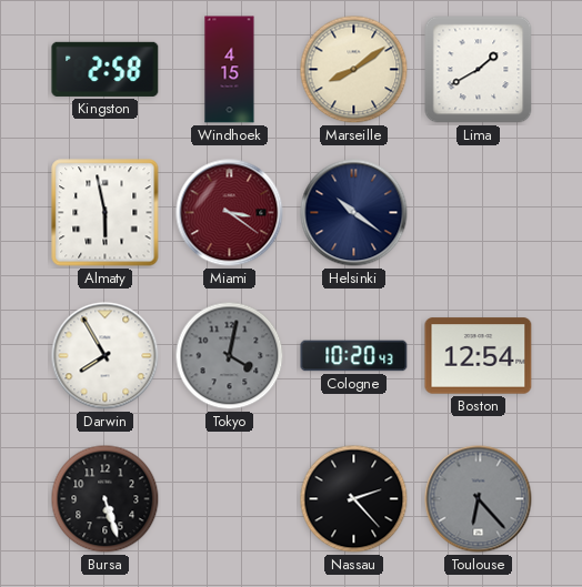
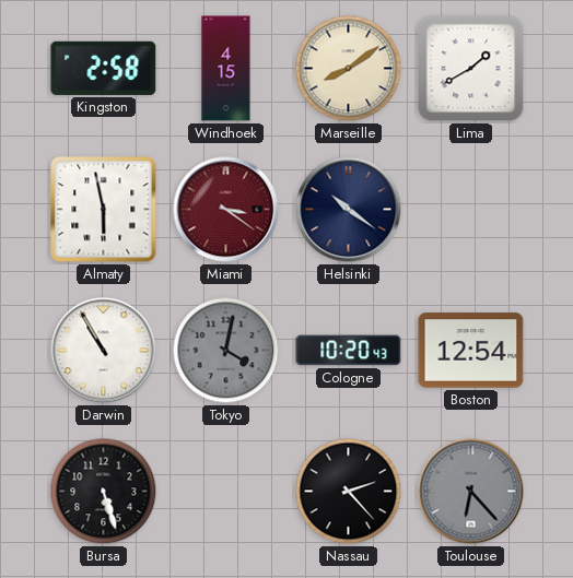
Darwin: 7:55 -> 10:55 (104, 351)
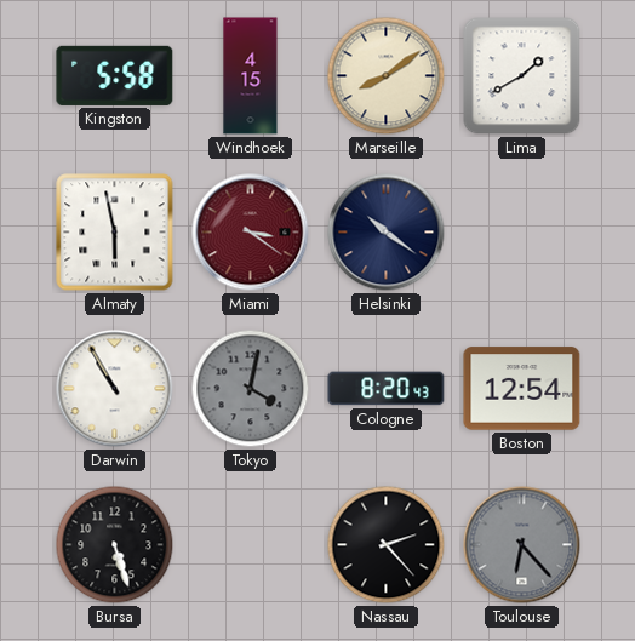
Kingston: 2:58 -> 5:58 (115, 75)
Cologne: 10:20 -> 8:20 (387, 389)
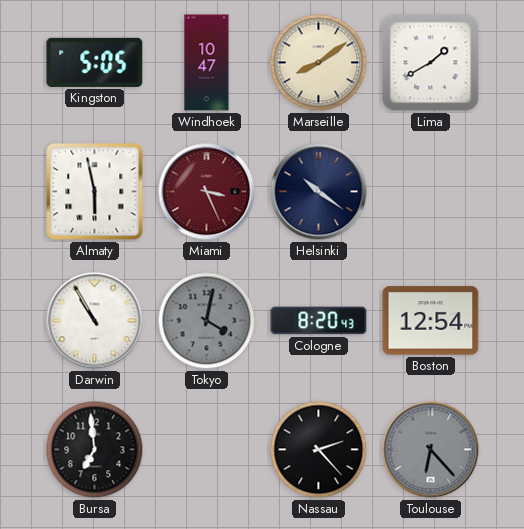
Kingston: 5:58 -> 5:05 (95, 62)
Windhoek: 4:15 -> 10:47 (207, 63)
Miami: 3:21 -> 3:26 (207, 192)
Bursa: 5:27 -> 6:59 (95, 450)
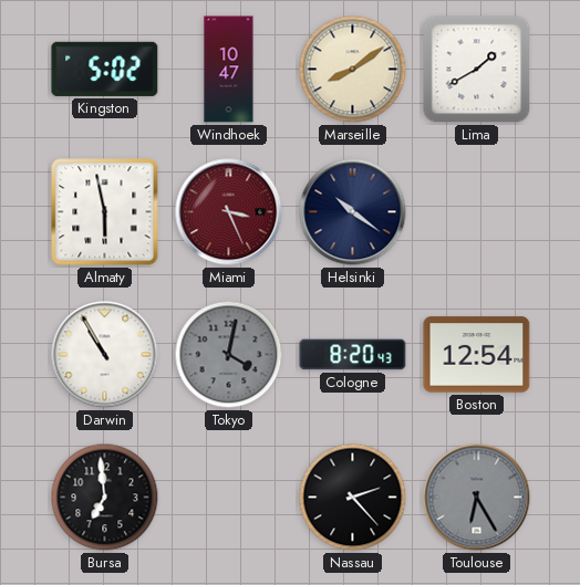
Kingston: 5:05 -> 5:02 (105, 69)
Toulouse: 6:23 -> 6:25 (477, 498)
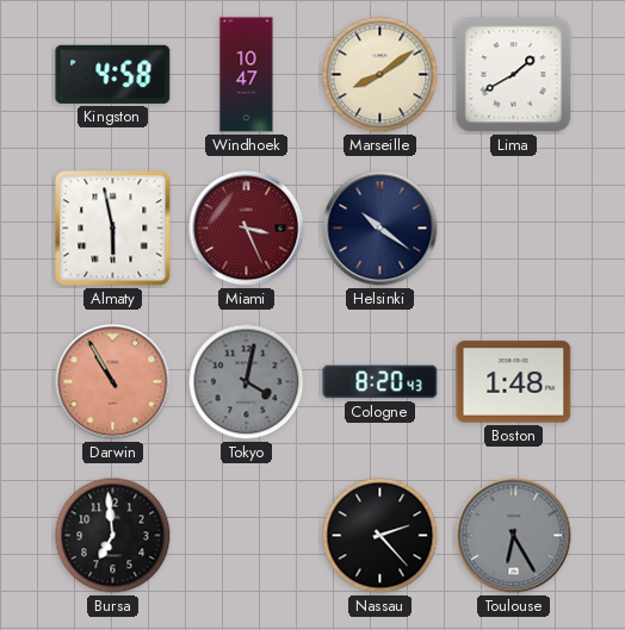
Kingston: 5:02 -> 4:58 (113, 74)
Darwin dial: white -> salmon (113, 382)
Boston: 12:54 -> 1:48 (514, 382)
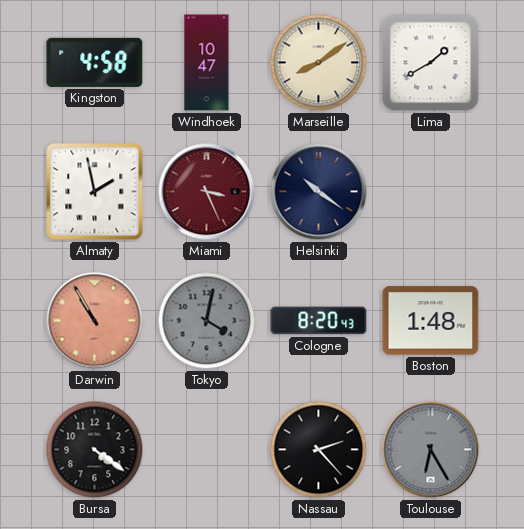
Almaty: 5:58 -> 1:58 (95, 192)
Bursa: 6:59 -> 4:21 (95, 450)
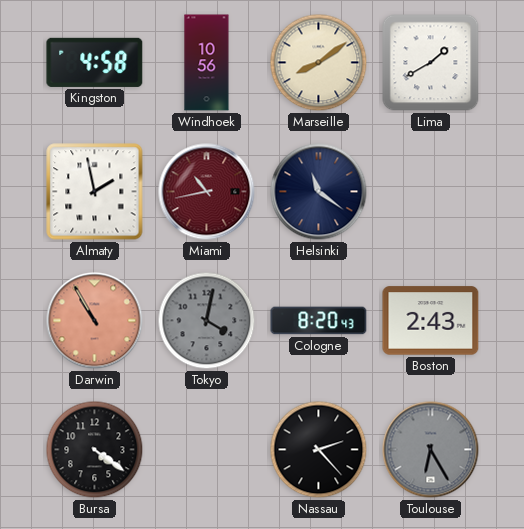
Windhoek: 10:47 -> 10:56 (207, 63)
Miami: 3:26 -> 10:43 (207, 192)
Helsinki: 10:21 -> 11:21 (319, 192)
Boston: 1:48 -> 2:43 (431, 321)
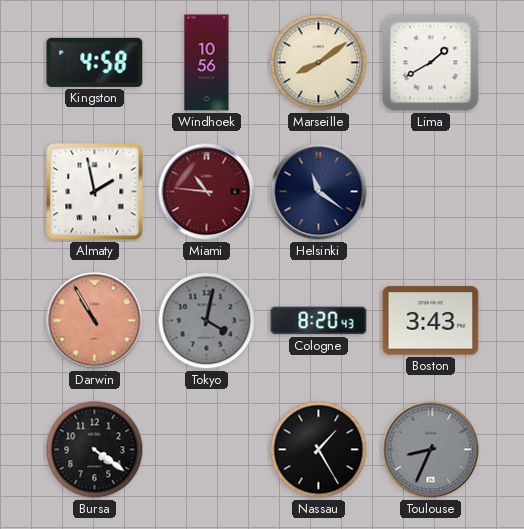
Miami: 10:43 -> 10:46 (207, 192)
Boston: 2:43 -> 3:43 (431, 321)
Nassau: 2:23 -> 1:25 (319, 450)
Toulouse: 6:25 -> 8:34 (431, 450)
